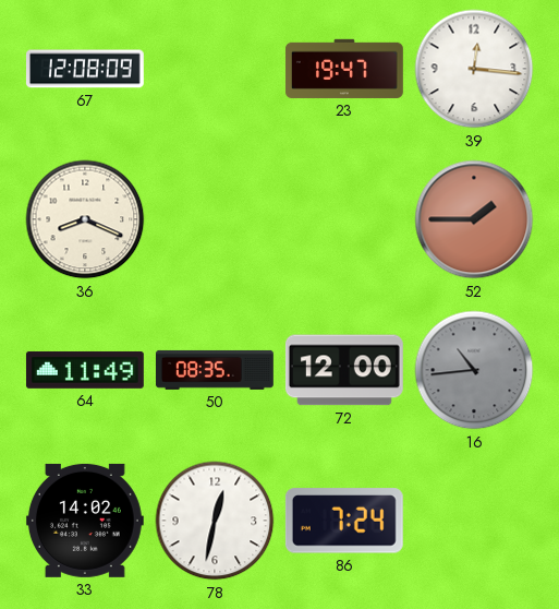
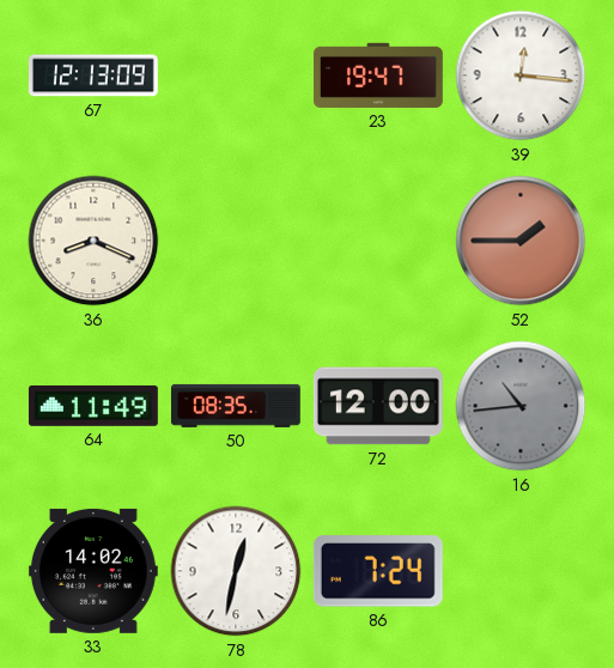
67: 12:08 -> 12:13 (93, 75)
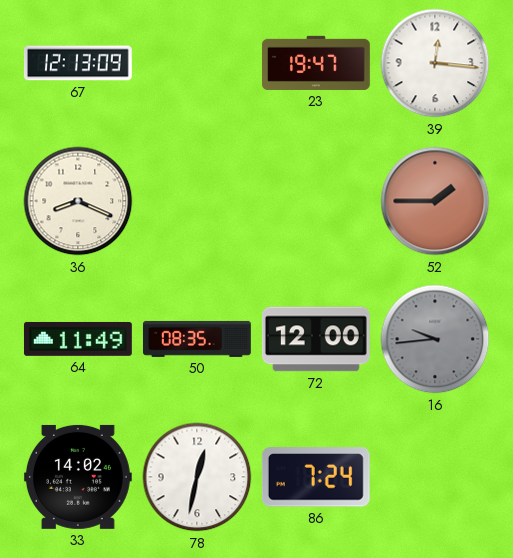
16: 10:44 -> 9:44 (435, 339)
